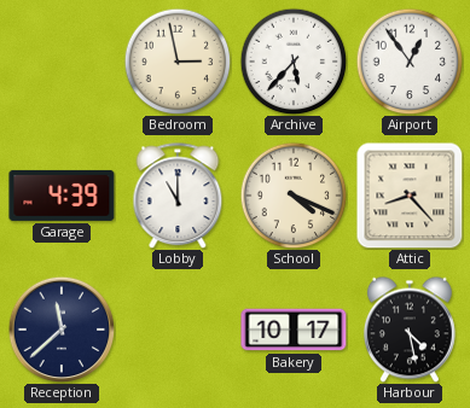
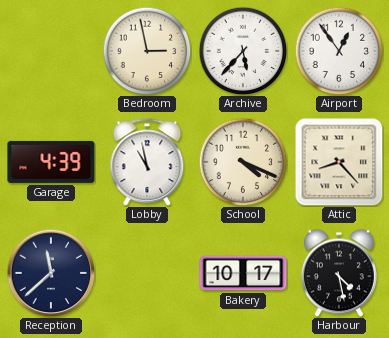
Lobby: 11:00 -> 10:58 (147, 162)
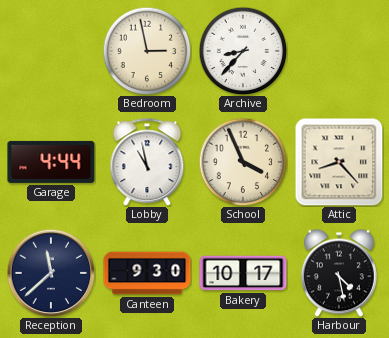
Archive: 5:37 -> 8:37 (243, 51)
Airport: 12:54 -> none (339, 51)
Garage: 4:39 -> 4:44 (51, 162)
School: 4:19 -> 3:56 (243, 162)
Canteen: none -> 9:30 (147, 273)
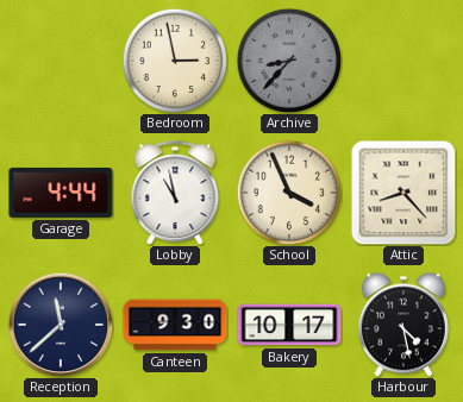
Archive dial: white -> grey (289, 61)
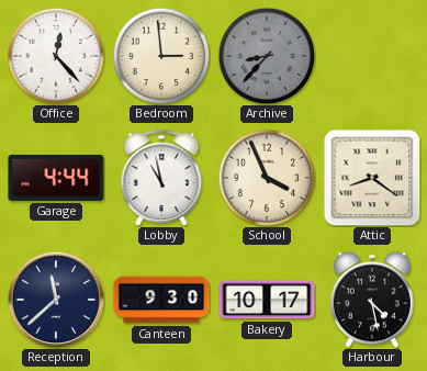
Office: none -> 12:23 (56, 56)
Bedroom: 2:58 -> 2:59 (161, 56)
Attic: 8:23 -> 8:21 (372, 178)
